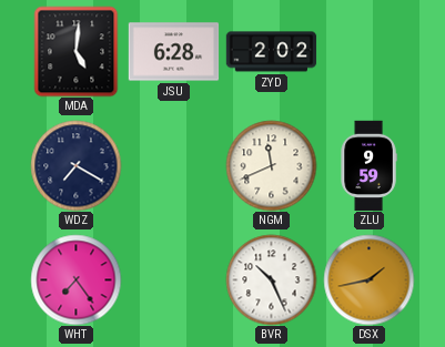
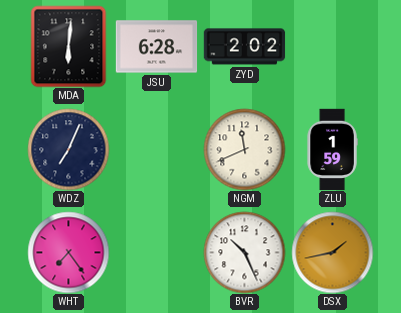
MDA: 5:01 -> 6:01 (69, 46)
WDZ: 7:20 -> 7:04 (68, 149)
ZLU: 9:59 -> 1:59 (332, 149)
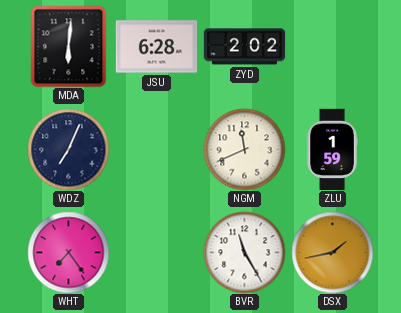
BVR: 10:26 -> 11:25 (244, 252)
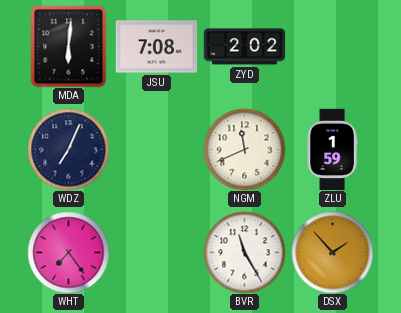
JSU: 6:28 -> 7:08 (156, 47)
DSX: 1:43 -> 1:53 (332, 252)
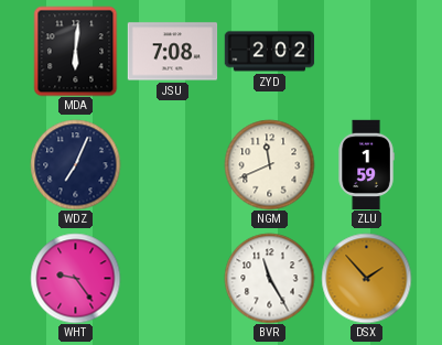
WHT: 7:24 -> 9:24 (75, 278)
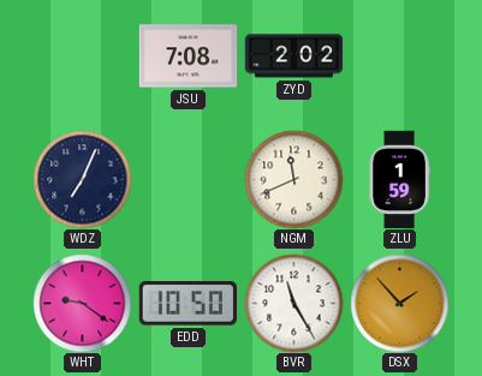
MDA: 6:01 -> none (76, 51)
WHT: 9:24 -> 9:21 (82, 303)
EDD: none -> 10:50 (188, 304)
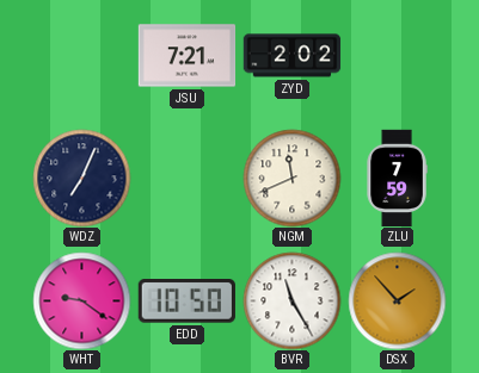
JSU: 7:08 -> 7:21 (186, 56)
ZLU: 1:59 -> 7:59 (397, 178)
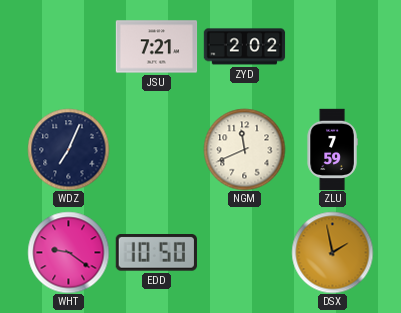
BVR: 11:25 -> none (291, 300)
DSX: 1:53 -> 1:58 (332, 252)
